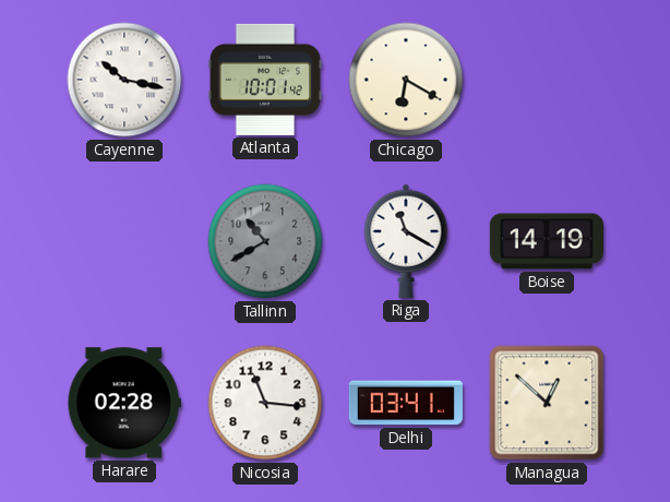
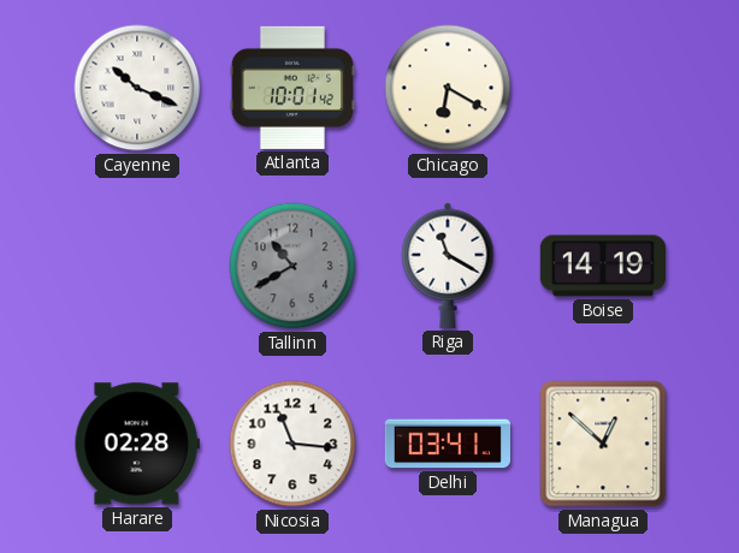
Cayenne: 10:17 -> 10:19 (137, 88)
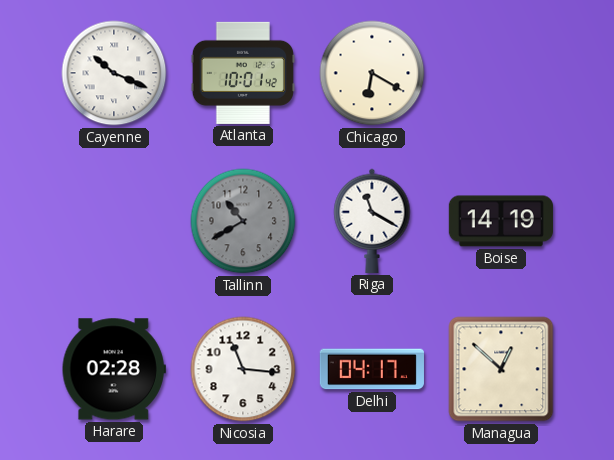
Delhi: 03:41 -> 04:17 (372, 369)
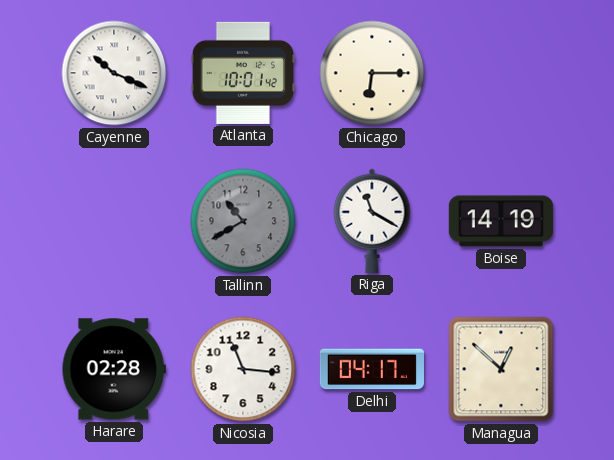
Chicago: 6:20 -> 6:15 (372, 73)
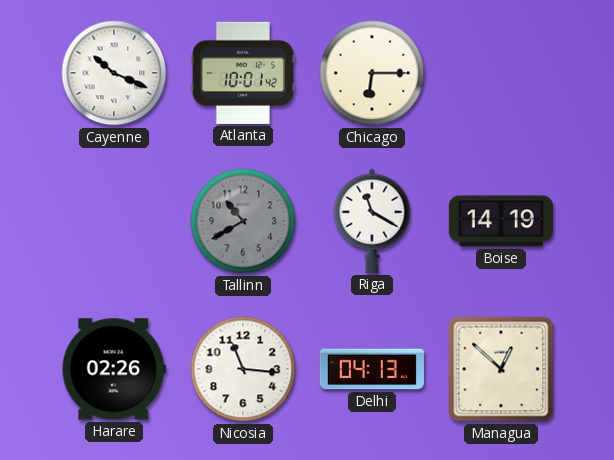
Harare: 02:28 -> 02:26 (114, 369)
Delhi: 04:17 -> 04:13 (372, 369)
